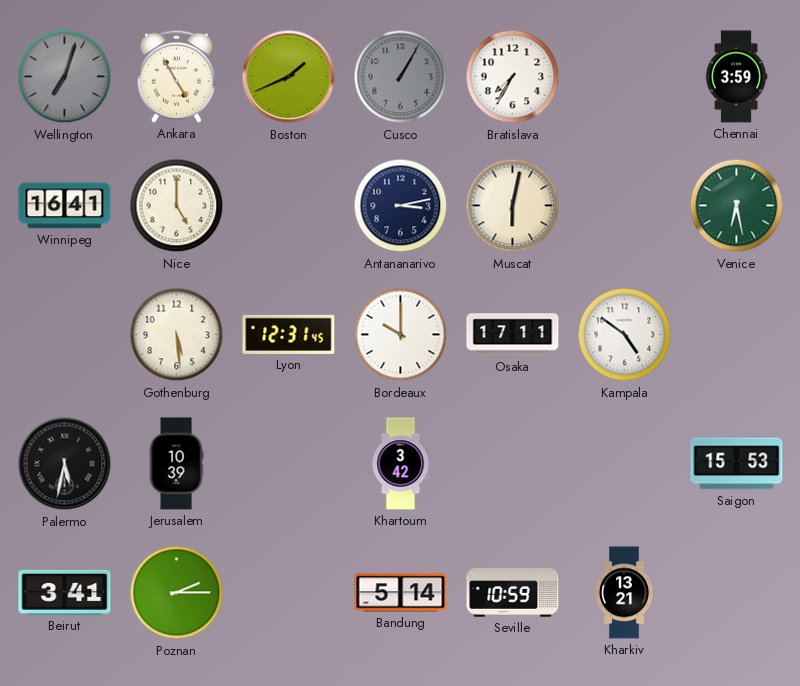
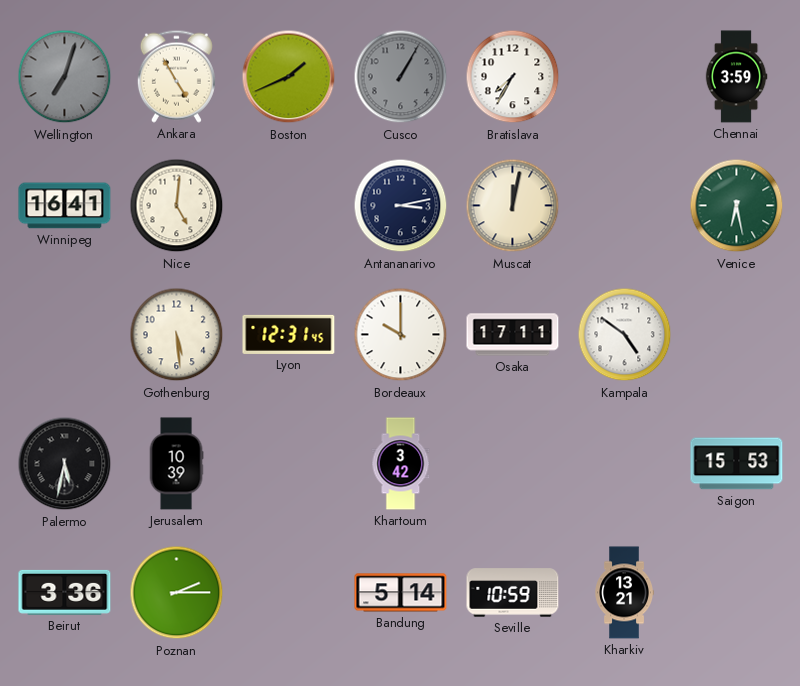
Nice: 5:00 -> 5:01 (177, 206)
Muscat: 6:02 -> 12:02 (513, 206)
Beirut: 3:41 -> 3:36 (65, 592)
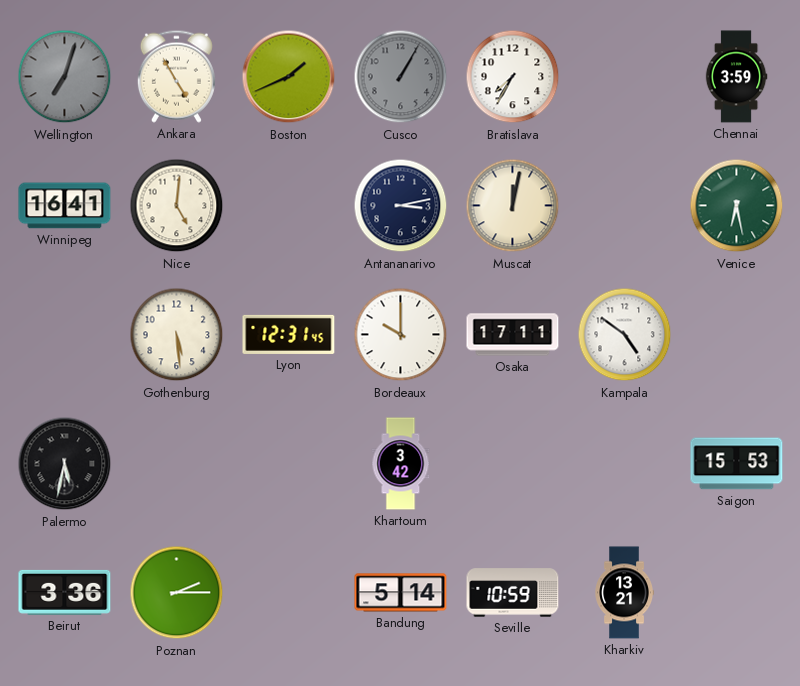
Jerusalem: 10:39 -> none (176, 464)
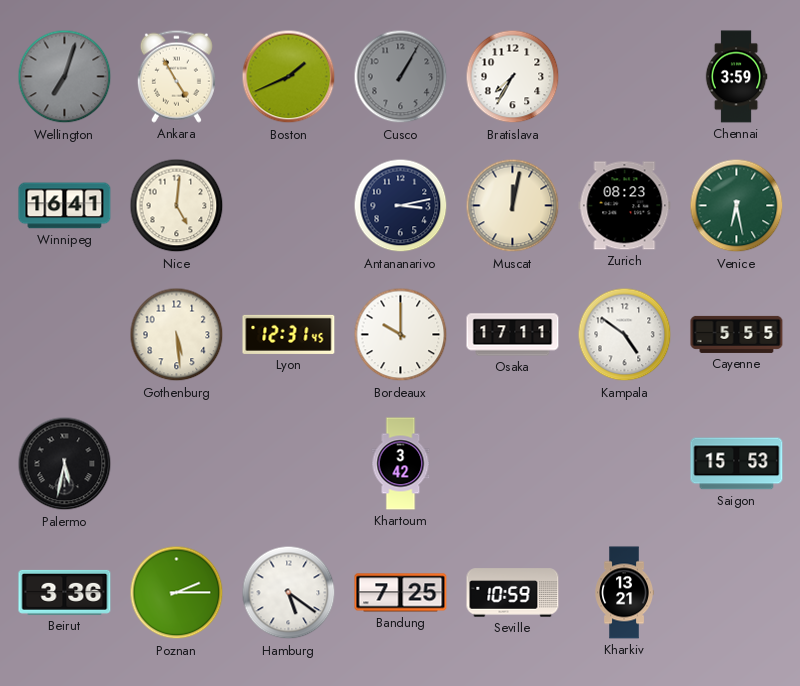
Zurich: none -> 08:23 (625, 206)
Cayenne: none -> 5:55 (737, 334)
Hamburg: none -> 5:21 (289, 593)
Bandung: 5:14 -> 7:25 (401, 593)
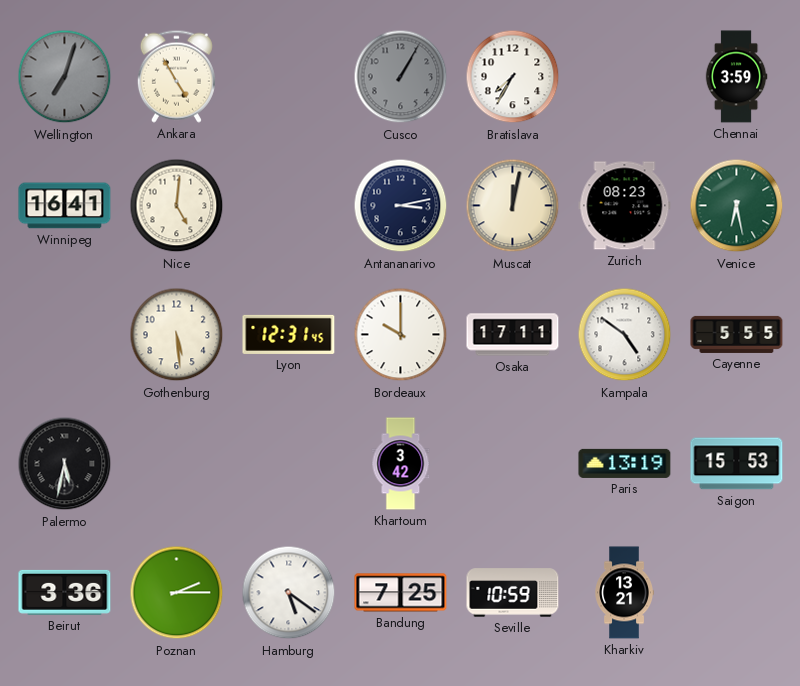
Boston: 1:41 -> none (289, 77)
Paris: none -> 13:19 (625, 463)
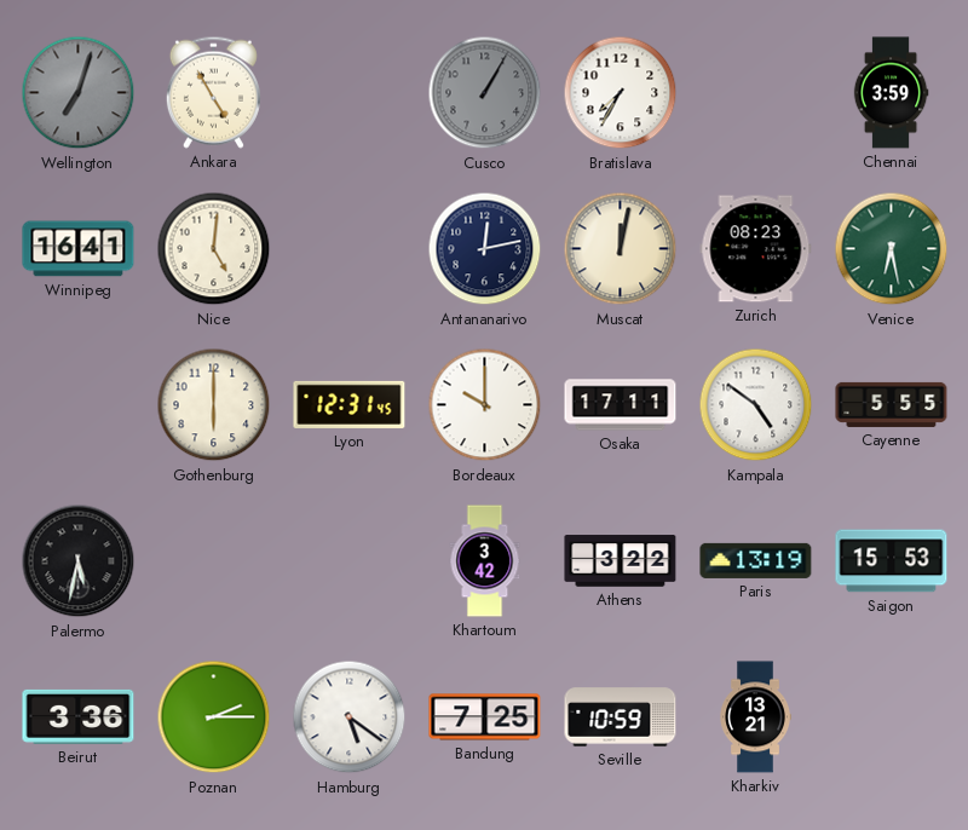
Antananarivo: 3:13 -> 12:13 (485, 249)
Gothenburg: 5:29 -> 6:00 (214, 405)
Athens: none -> 3:22 (621, 561)
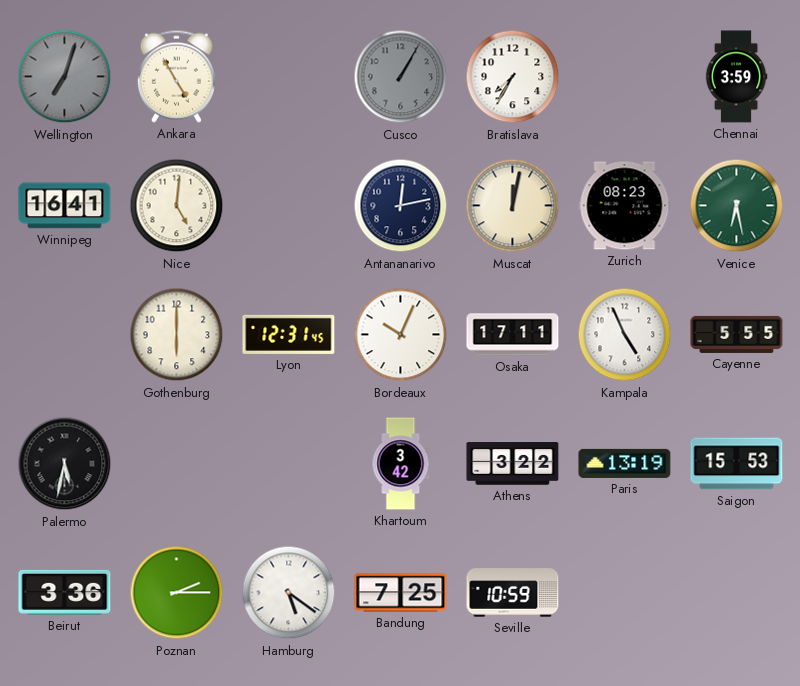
Bordeaux: 10:00 -> 10:04 (401, 335)
Kampala: 4:51 -> 4:56 (625, 335)
Kharkiv: 13:21 -> none (755, 717)
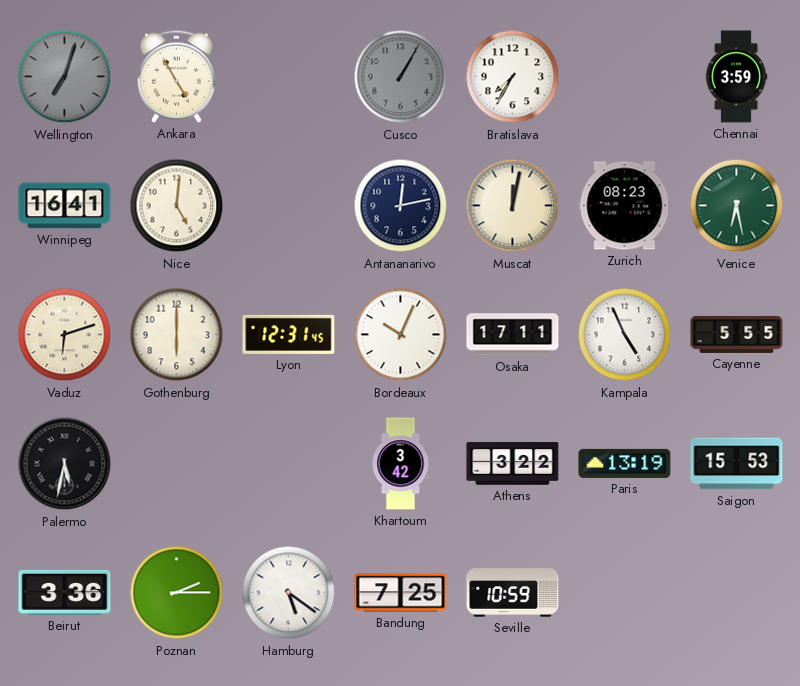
Vaduz: none -> 6:12 (65, 335)
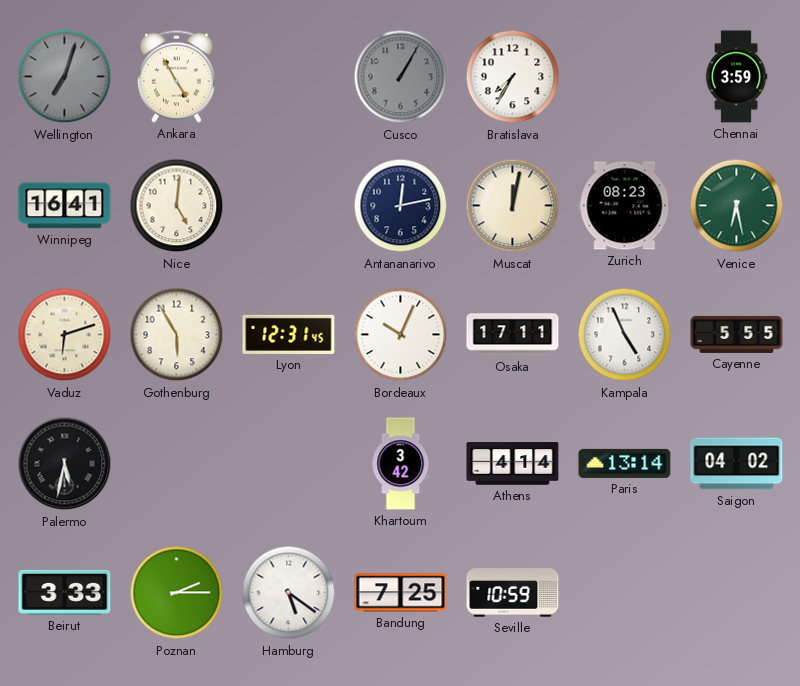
Gothenburg: 6:00 -> 5:55 (177, 335)
Athens: 3:22 -> 4:14 (513, 464)
Paris: 13:19 -> 13:14 (625, 463)
Saigon: 15:53 -> 04:02 (737, 464)
Beirut: 3:36 -> 3:33 (65, 592)
